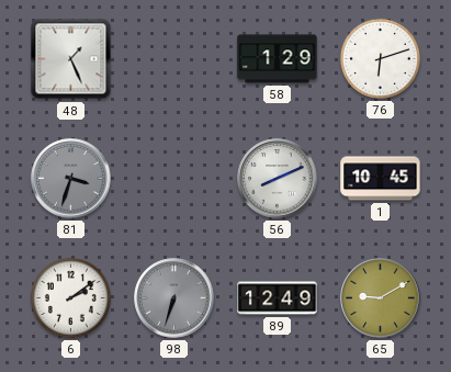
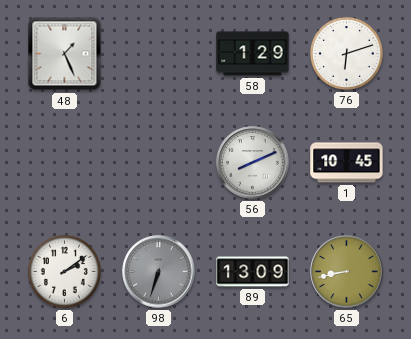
81: 3:33 -> none (71, 179)
89: 12:49 -> 13:09 (253, 272)
65: 9:10 -> 8:43 (347, 272)
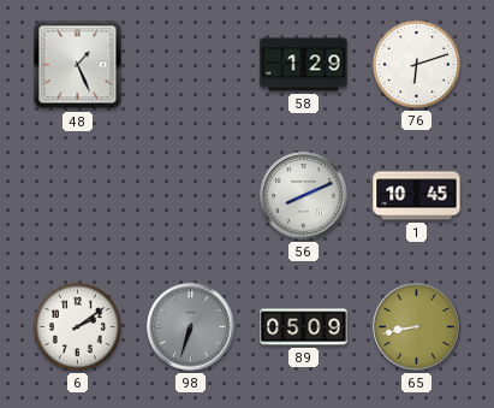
89: 13:09 -> 05:09 (304, 327)
